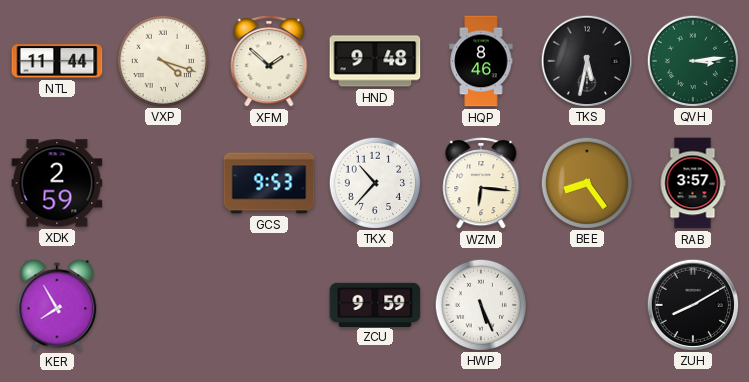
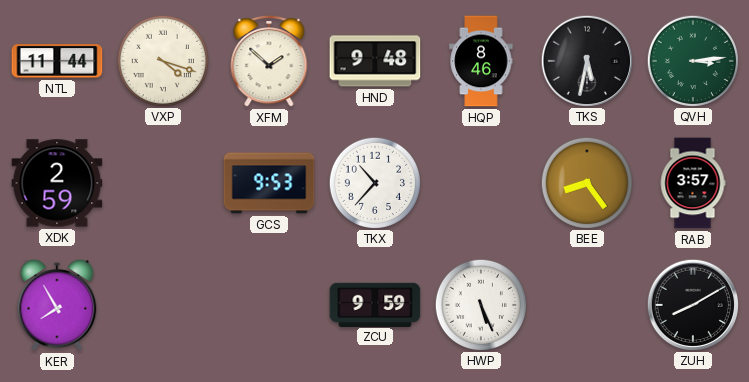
WZM: 6:16 -> none (481, 183)
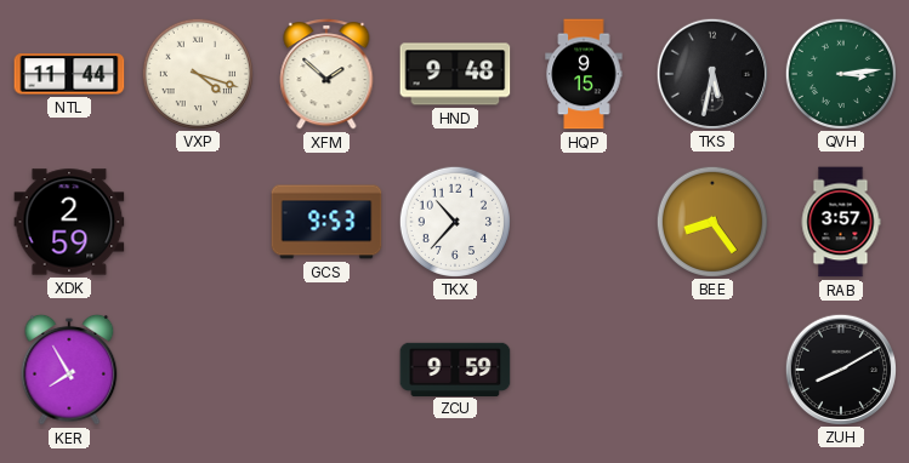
HQP: 8:46 -> 9:15 (584, 74)
HWP: 5:26 -> none (480, 304)
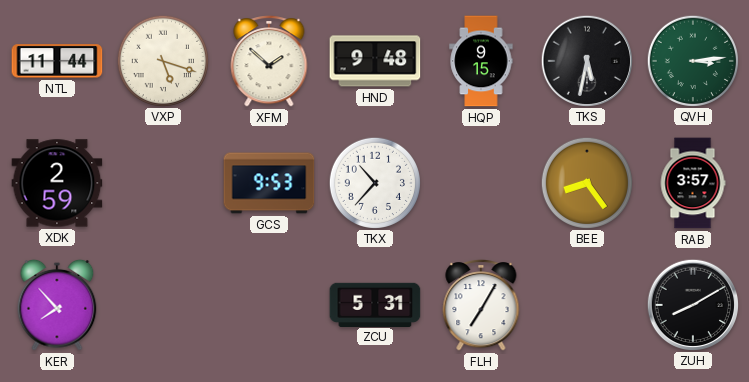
VXP: 4:18 -> 5:18 (162, 60)
KER: 7:55 -> 7:53 (57, 305)
ZCU: 9:59 -> 5:31 (375, 304)
FLH: none -> 7:05 (481, 305)
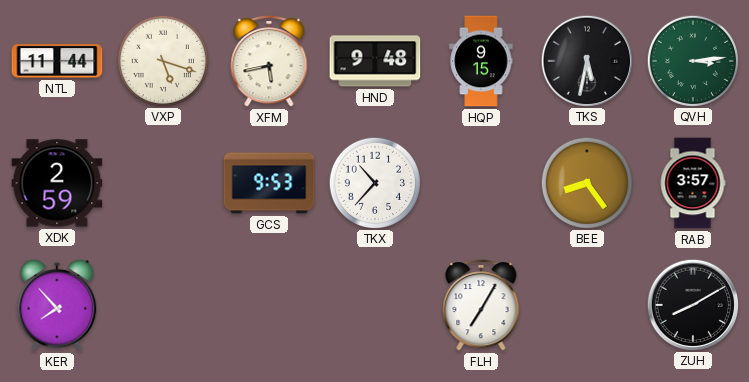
XFM: 1:52 -> 5:43 (269, 61)
ZCU: 5:31 -> none (375, 304)
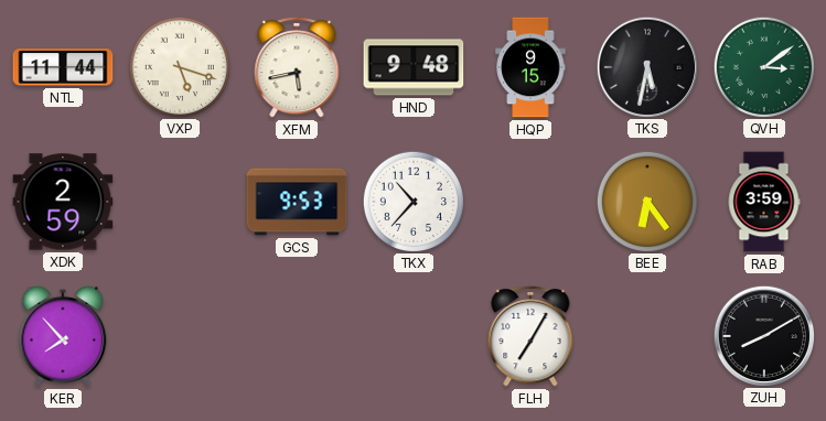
QVH: 3:14 -> 3:09 (763, 66)
BEE: 8:24 -> 6:24 (646, 201)
RAB: 3:57 -> 3:59 (764, 202)
